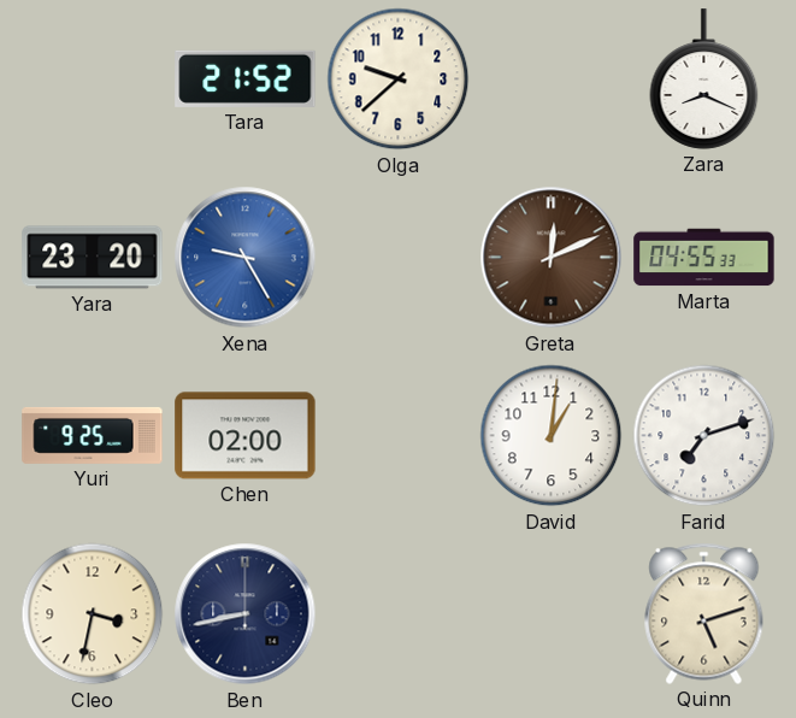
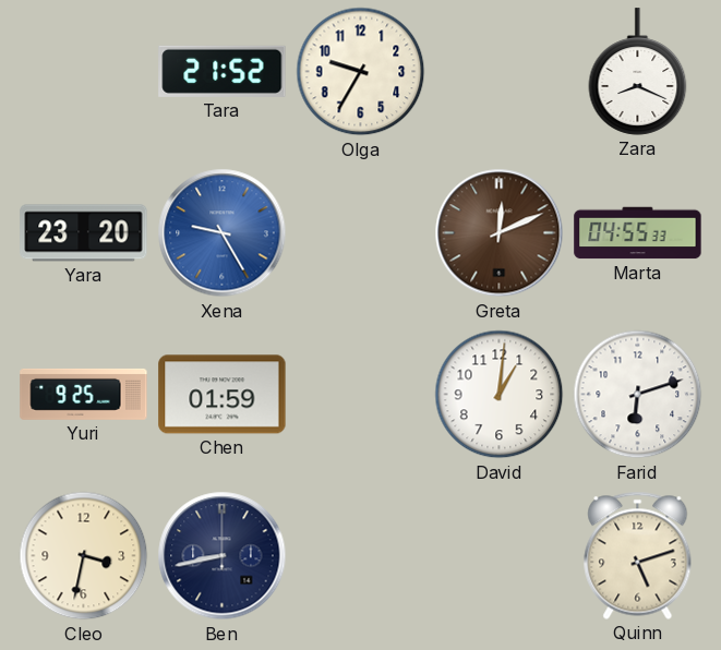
Olga: 9:38 -> 9:35 (361, 72)
Chen: 02:00 -> 01:59 (223, 395)
Farid: 7:12 -> 6:12 (638, 395)
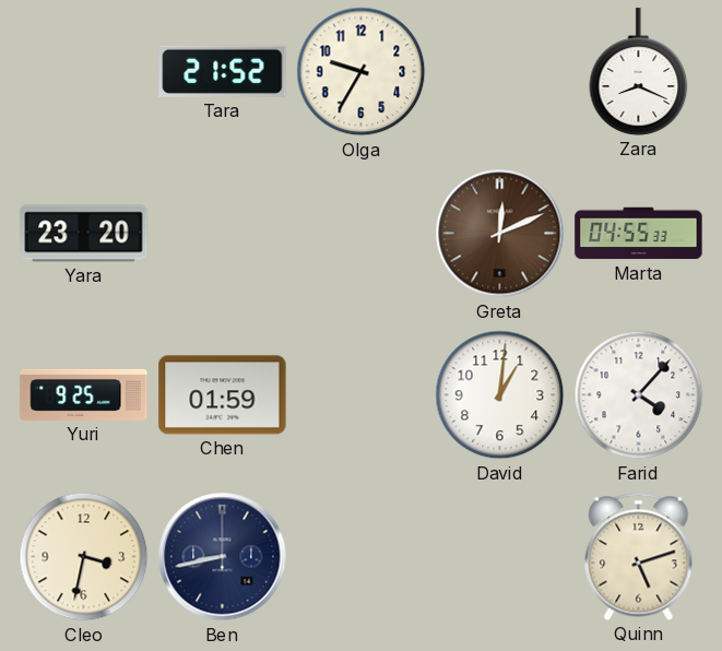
Xena: 9:25 -> none (223, 233)
Farid: 6:12 -> 4:07 (639, 395)
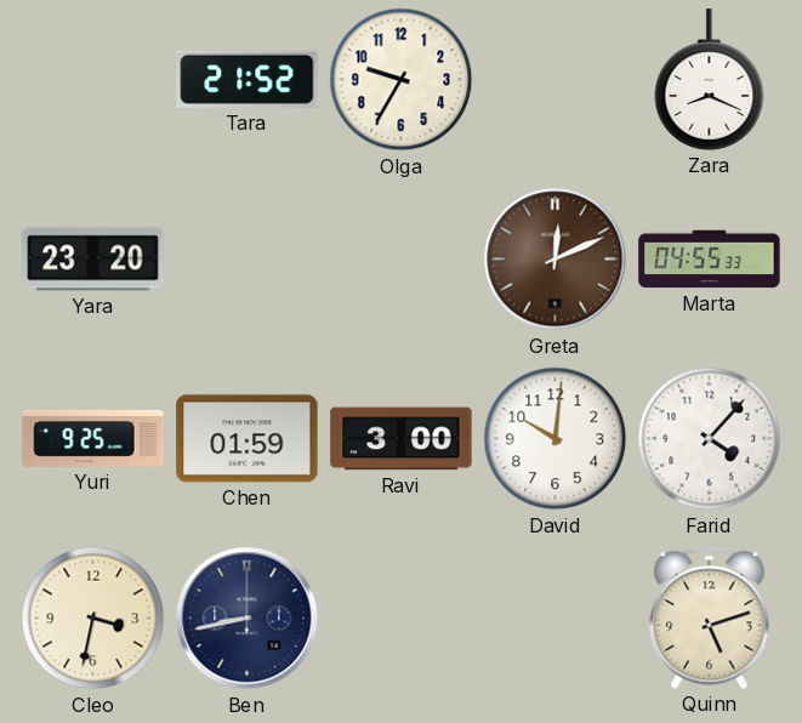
Ravi: none -> 3:00 (402, 439)
David: 1:01 -> 10:01 (556, 439)
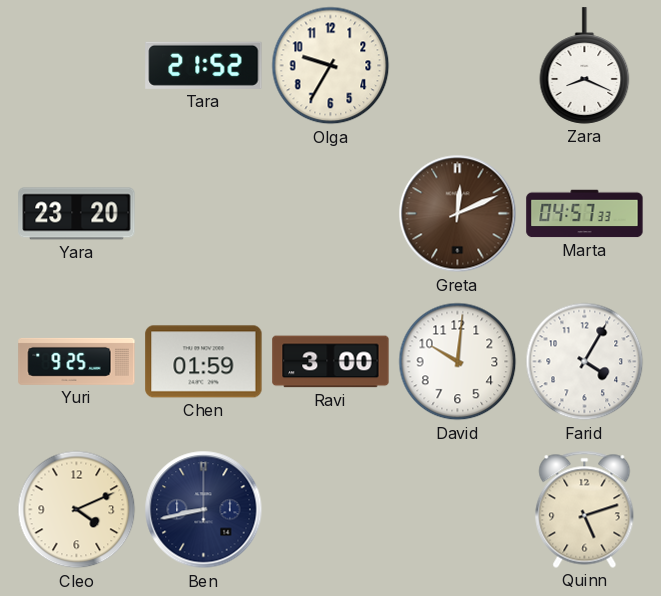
Marta: 04:55 -> 04:57 (585, 214)
Farid: 4:07 -> 4:05 (585, 362)
Cleo: 3:32 -> 4:11 (77, 510)
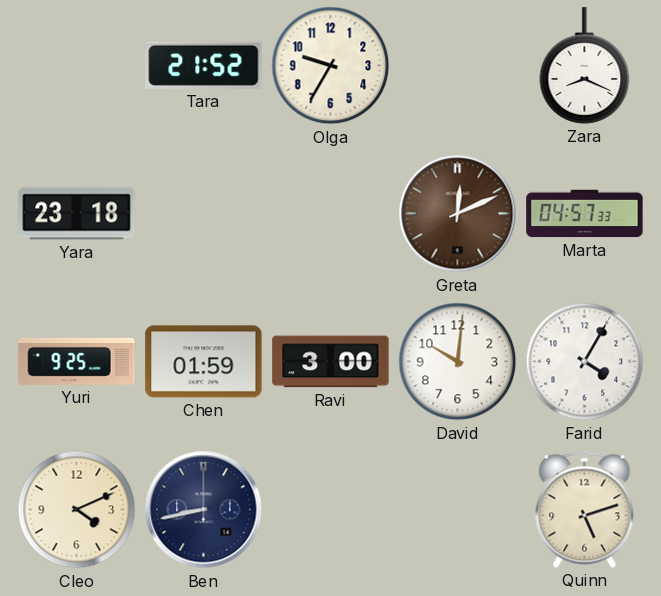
Yara: 23:20 -> 23:18 (77, 214)
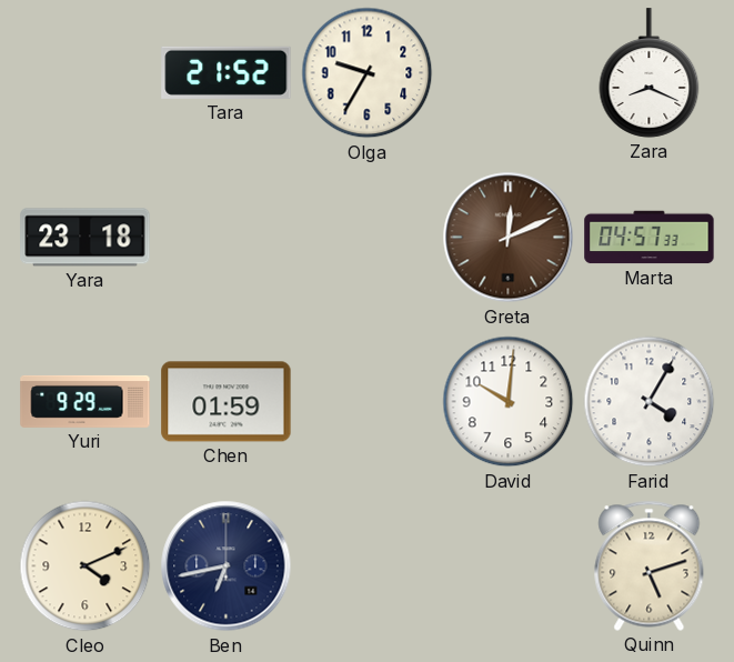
Yuri: 9:25 -> 9:29 (86, 401)
Ravi: 3:00 -> none (331, 362)
Ben: 8:43 -> 6:43 (227, 566)
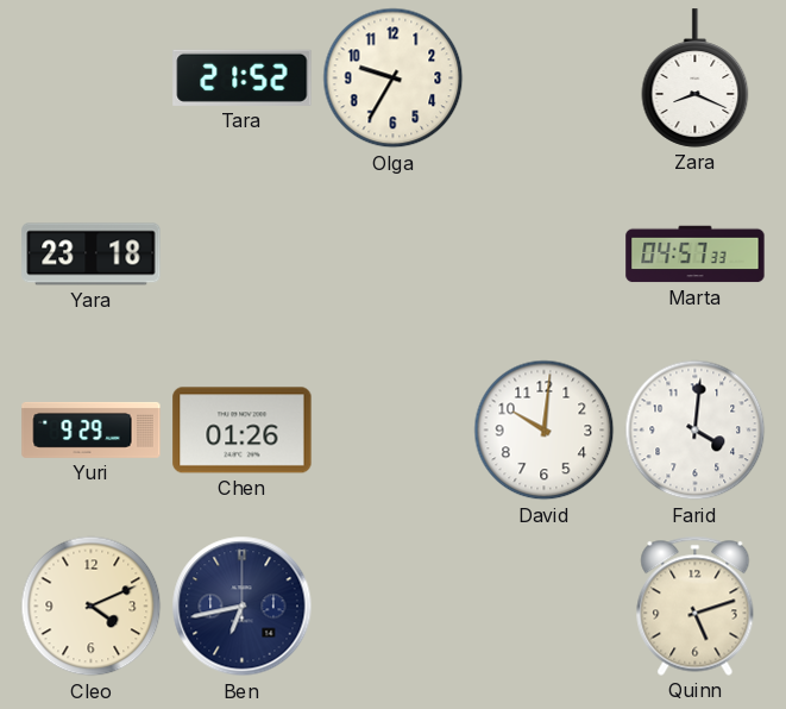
Greta: 12:11 -> none (509, 238)
Chen: 01:59 -> 01:26 (243, 431)
Farid: 4:05 -> 4:01 (696, 431)
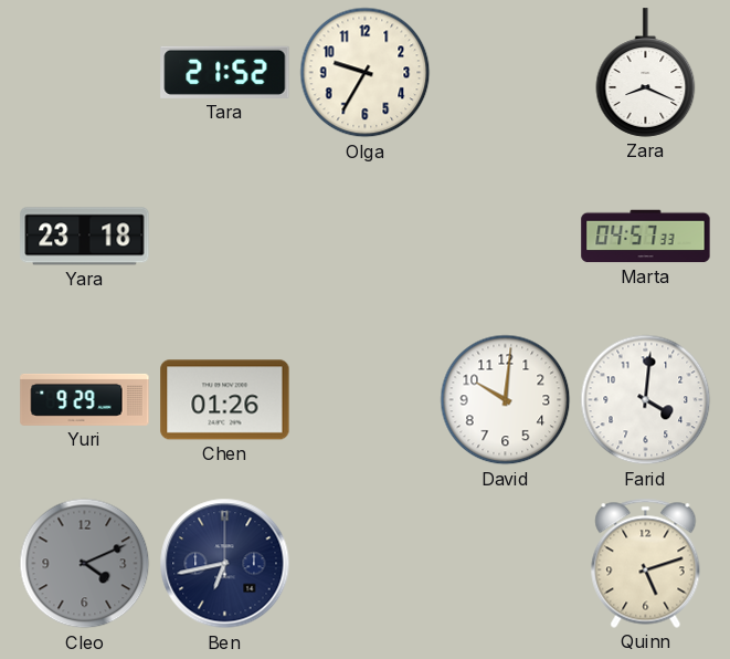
Cleo dial: cream -> grey (85, 564)
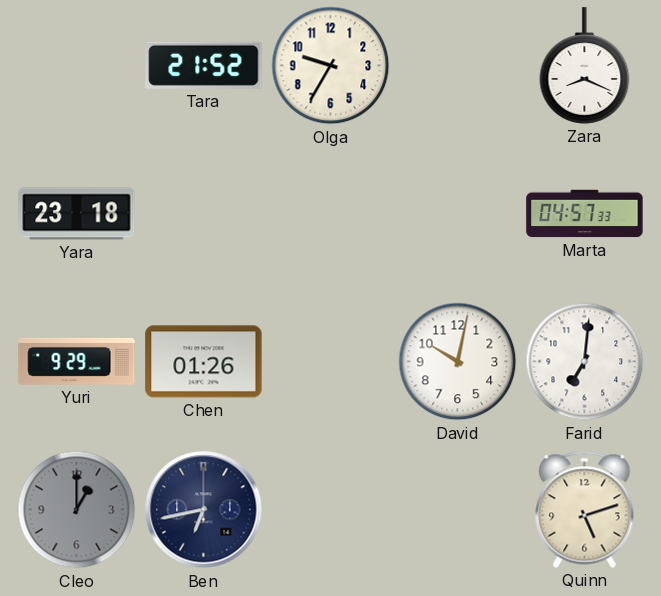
David: 10:01 -> 10:02 (458, 362)
Farid: 4:01 -> 7:01 (585, 362)
Cleo: 4:11 -> 1:00 (77, 510)
